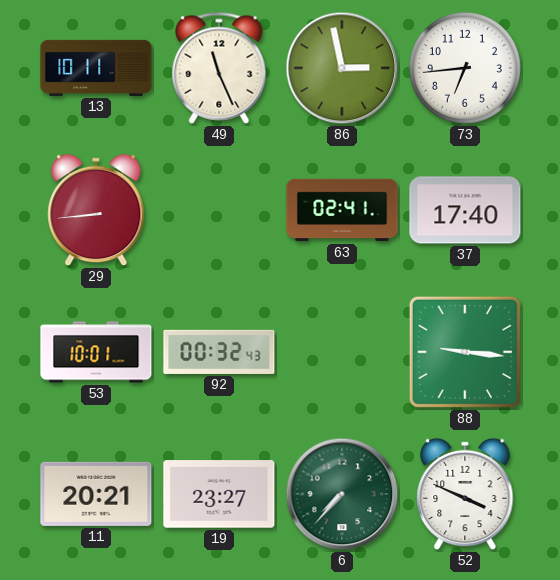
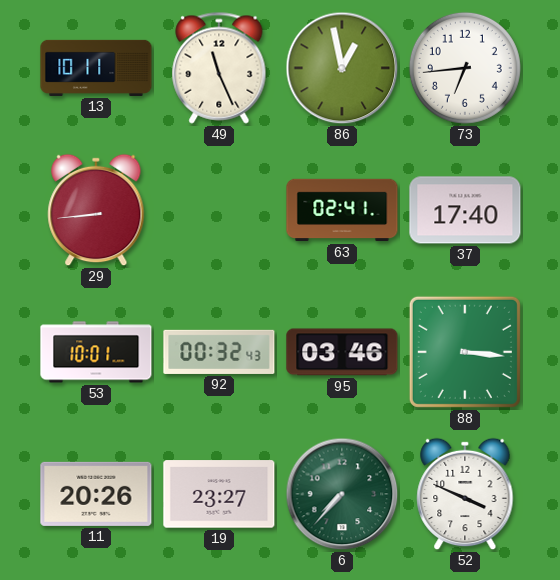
86: 2:58 -> 12:58 (342, 68)
95: none -> 03:46 (342, 352)
88: 9:16 -> 3:16 (465, 352)
11: 20:21 -> 20:26 (96, 494)
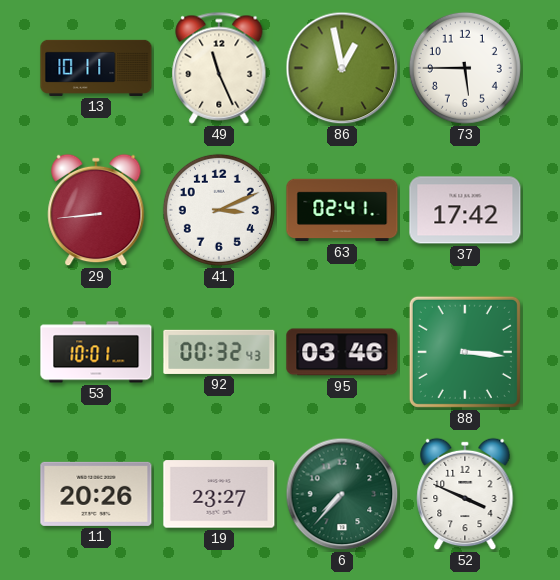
73: 6:44 -> 5:45 (465, 68)
41: none -> 3:11 (219, 210)
37: 17:40 -> 17:42 (465, 210)
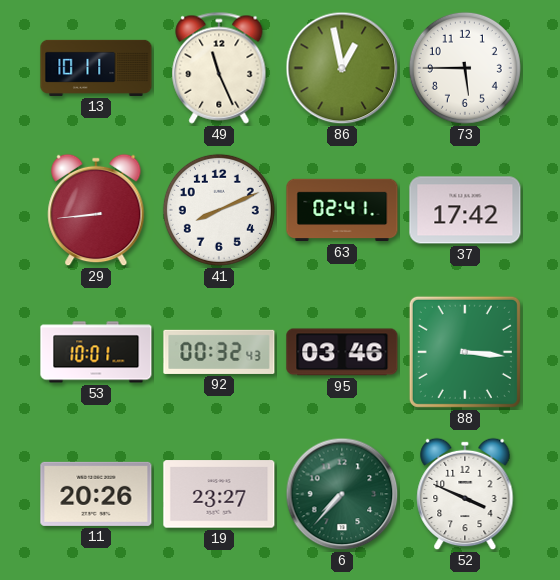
41: 3:11 -> 8:11 (219, 210)
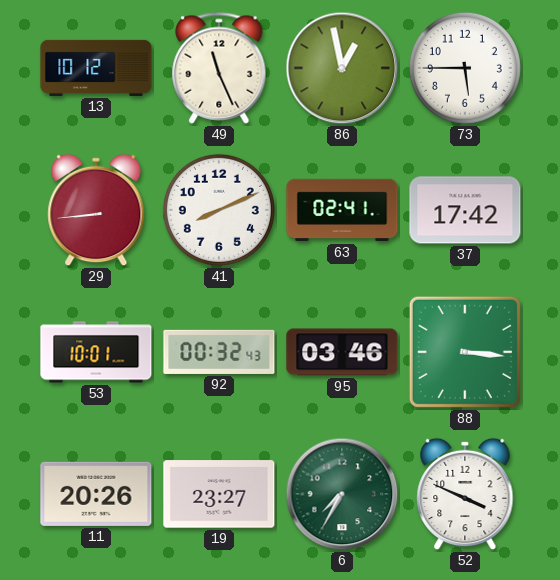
13: 10:11 -> 10:12 (96, 68)
6: 7:37 -> 7:35 (342, 494)
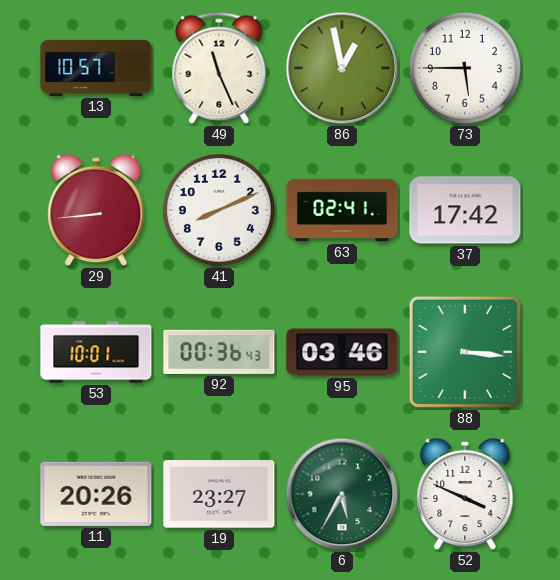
13: 10:12 -> 10:57 (96, 68)
92: 00:32 -> 00:36 (219, 352)
6: 7:35 -> 5:35 (342, 494)
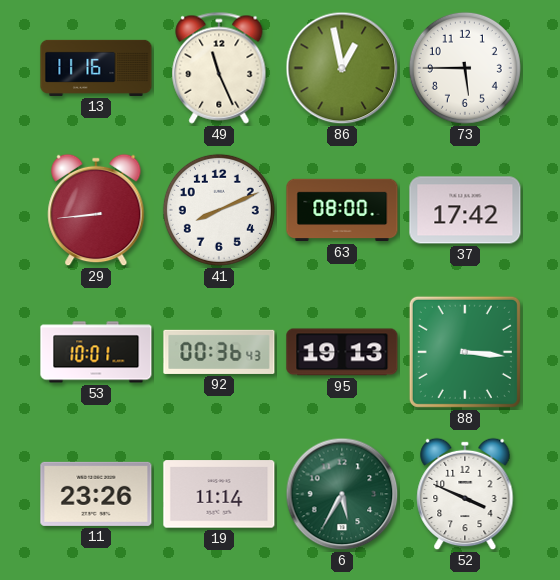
13: 10:57 -> 11:16 (96, 68)
63: 02:41 -> 08:00 (342, 210)
95: 03:46 -> 19:13 (342, 352)
11: 20:26 -> 23:26 (96, 494)
19: 23:27 -> 11:14 (219, 494)
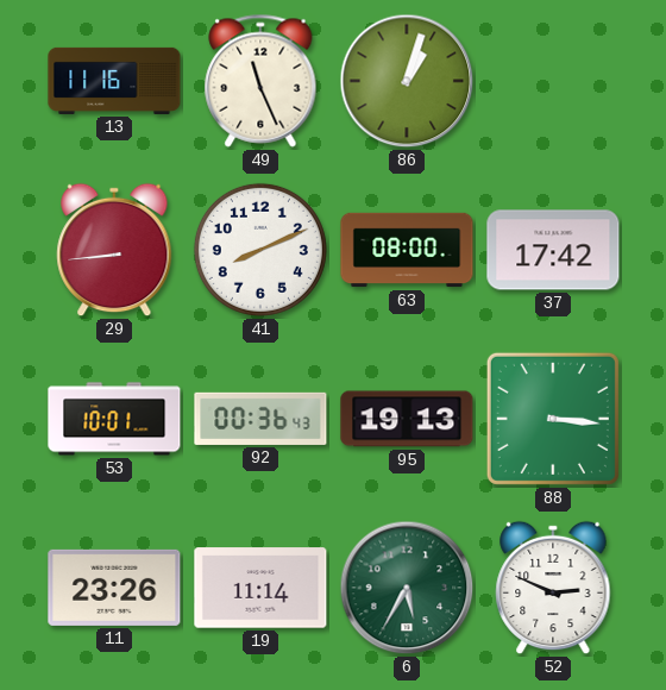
86: 12:58 -> 1:03 (407, 81)
73: 5:45 -> none (465, 68)
52: 3:49 -> 2:49 (553, 588)
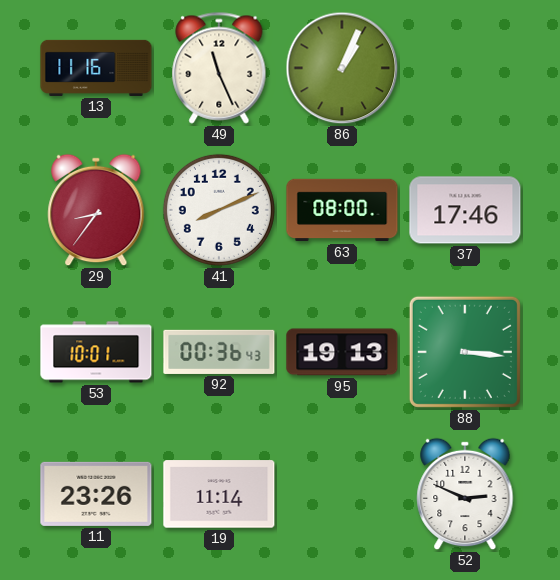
86: 1:03 -> 1:04 (342, 68)
29: 8:44 -> 8:36 (96, 210)
37: 17:42 -> 17:46 (465, 210)
6: 5:35 -> none (407, 588)
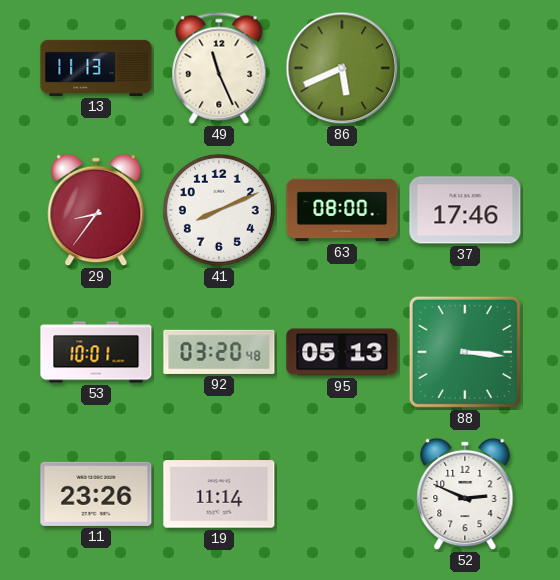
13: 11:16 -> 11:13 (96, 68)
86: 1:04 -> 5:41 (342, 68)
92: 00:36 -> 03:20 (219, 352)
95: 19:13 -> 05:13 (342, 352)
